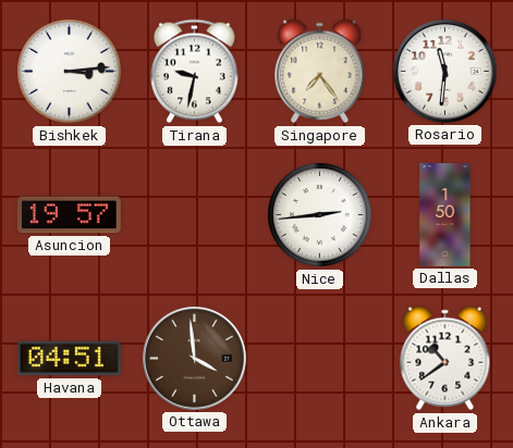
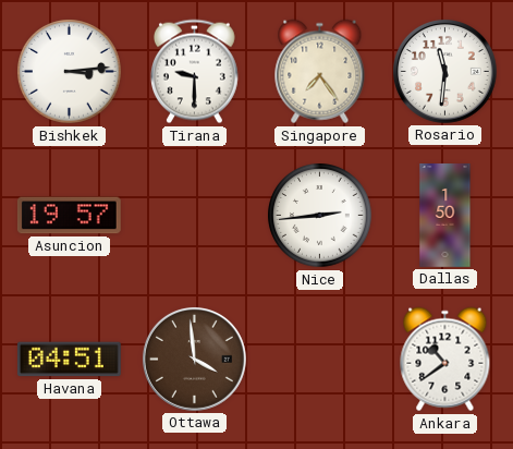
Tirana: 9:32 -> 9:30 (194, 72)
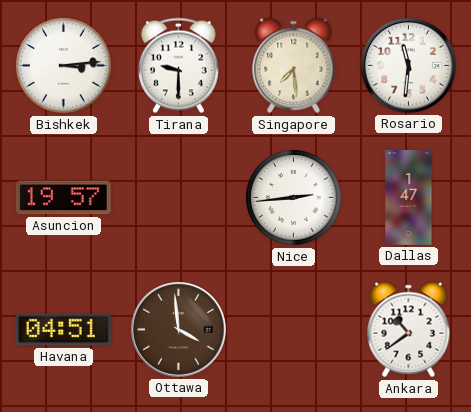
Singapore: 7:24 -> 7:29 (294, 66)
Dallas: 1:50 -> 1:47 (409, 198)
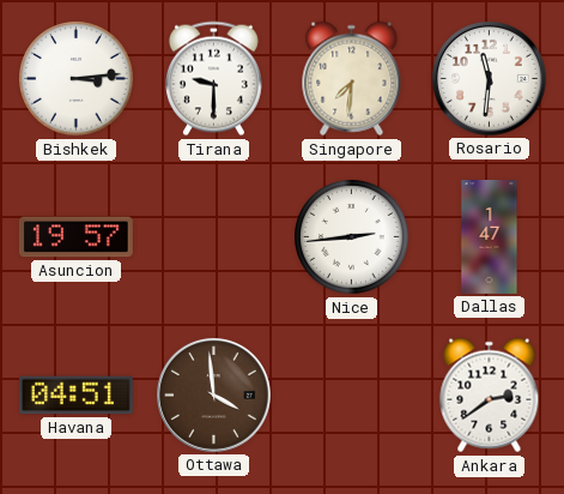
Singapore: 7:29 -> 7:31 (352, 79)
Ankara: 10:39 -> 2:39 (490, 396)
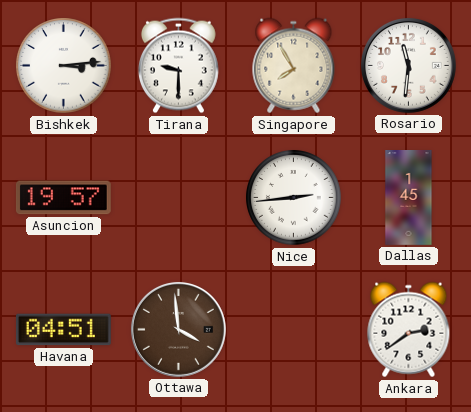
Singapore: 7:31 -> 7:55 (294, 66)
Dallas: 1:47 -> 1:45 (409, 198)
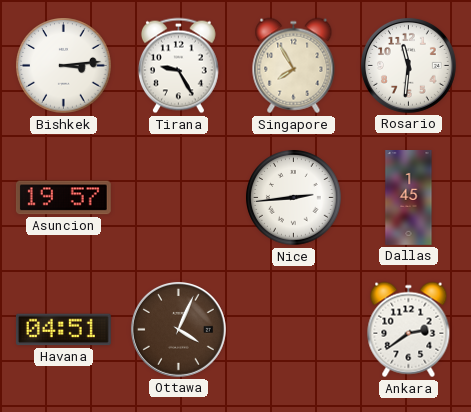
Tirana: 9:30 -> 9:25 (178, 66)
Ottawa: 3:59 -> 4:04 (178, 329)
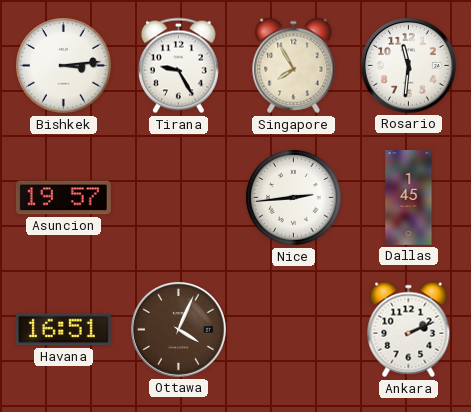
Havana: 04:51 -> 16:51 (63, 330)
Ankara: 2:39 -> 2:11 (409, 330)
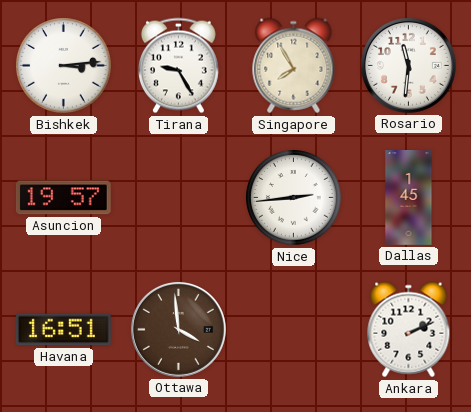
Ottawa: 4:04 -> 3:59 (178, 329)
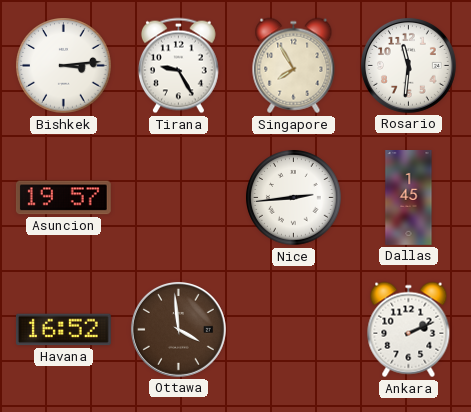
Havana: 16:51 -> 16:52 (63, 330)
